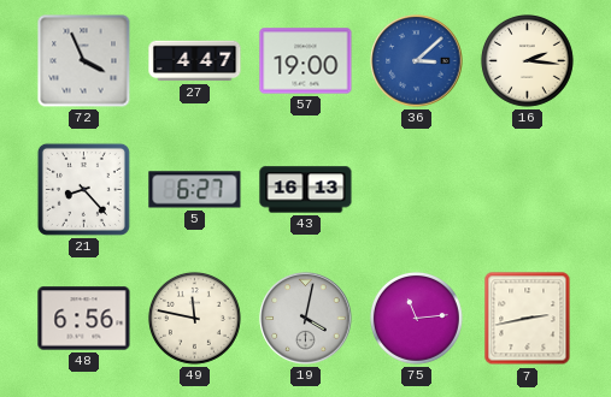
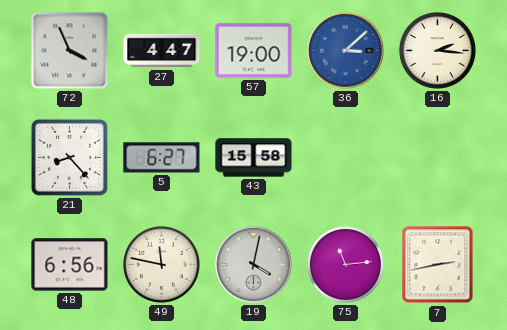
43: 16:13 -> 15:58 (254, 158)
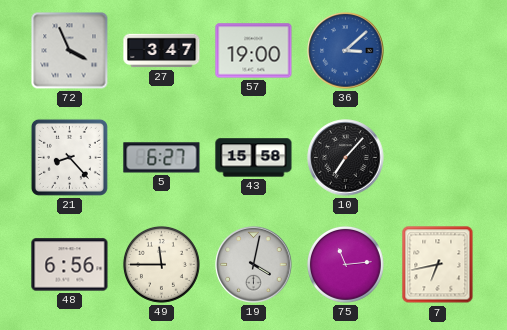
27: 4:47 -> 3:47 (162, 51)
16: 2:16 -> none (437, 50)
10: none -> 7:07 (346, 158)
49: 11:47 -> 11:45 (161, 264)
7: 2:43 -> 6:43 (438, 265)
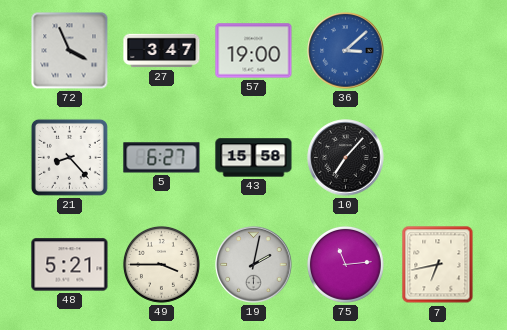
48: 6:56 -> 5:21 (70, 265)
49: 11:45 -> 3:45 (161, 264)
19: 4:02 -> 2:02 (254, 265)
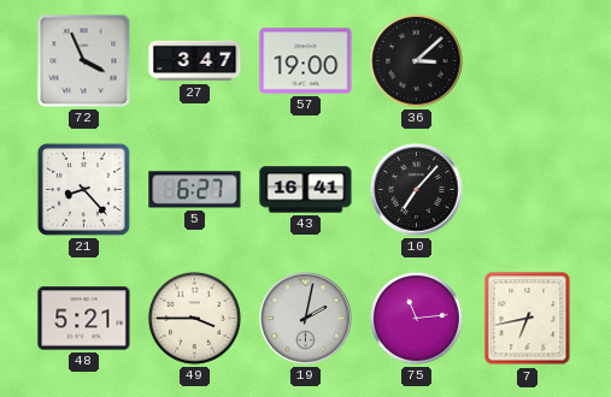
36 dial: blue -> black (417, 61)
43: 15:58 -> 16:41 (306, 190)
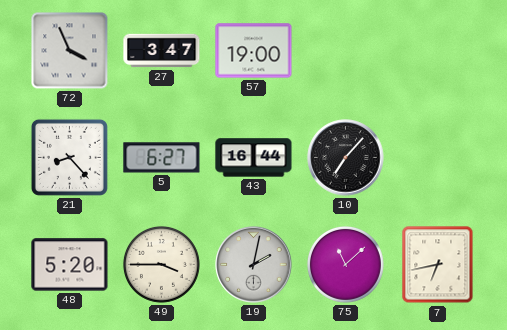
36: 3:08 -> none (417, 61)
43: 16:41 -> 16:44 (254, 158)
48: 5:21 -> 5:20 (70, 265)
75: 11:14 -> 11:08 (345, 264)
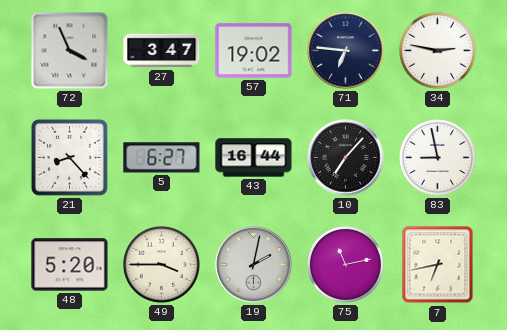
57: 19:00 -> 19:02 (254, 51)
71: none -> 6:46 (346, 51)
34: none -> 2:47 (437, 50)
83: none -> 8:58 (437, 157)
75: 11:08 -> 11:13 (345, 264)
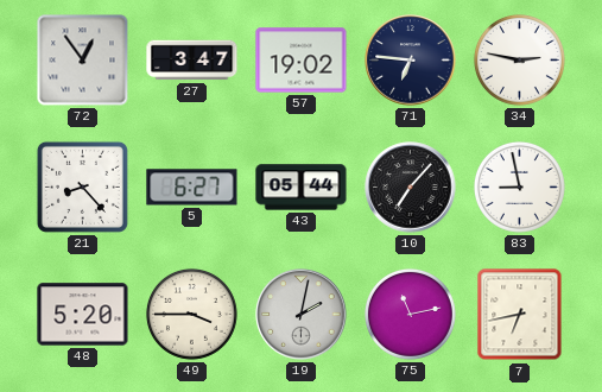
72: 3:56 -> 12:54 (83, 61)
43: 16:44 -> 05:44 (302, 188)
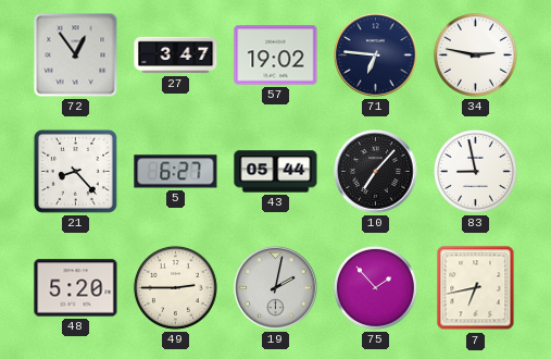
49: 3:45 -> 2:45 (175, 287)
75: 11:13 -> 1:53 (375, 287)
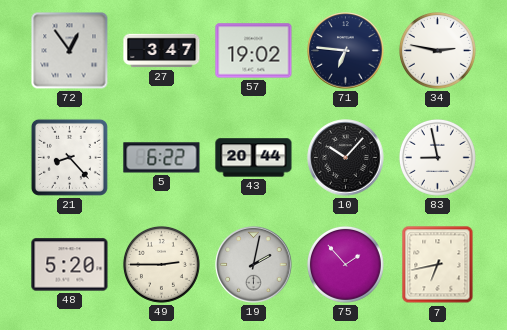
5: 6:27 -> 6:22 (162, 158)
43: 05:44 -> 20:44 (254, 158)
10: 7:07 -> 10:07 (346, 158)
